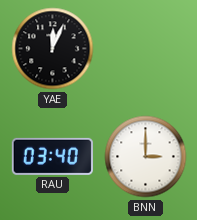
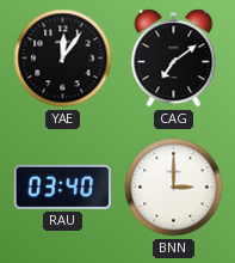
YAE: 12:04 -> 12:06 (63, 59)
CAG: none -> 7:09 (174, 59)
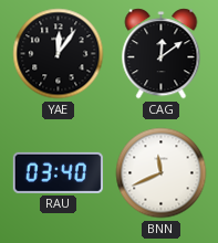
CAG: 7:09 -> 12:09 (162, 54)
BNN: 3:00 -> 11:41 (162, 173)
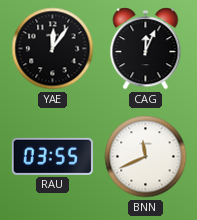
CAG: 12:09 -> 12:04 (146, 49)
RAU: 03:40 -> 03:55 (52, 156)
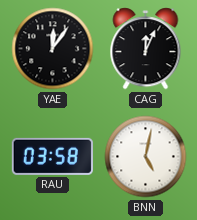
RAU: 03:55 -> 03:58 (52, 156)
BNN: 11:41 -> 5:02 (146, 157)
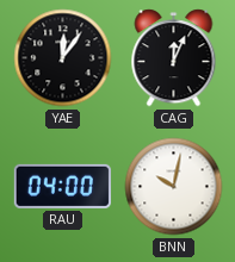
RAU: 03:58 -> 04:00 (62, 186)
BNN: 5:02 -> 10:02 (174, 187)
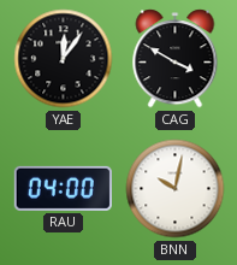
CAG: 12:04 -> 3:50 (176, 59)
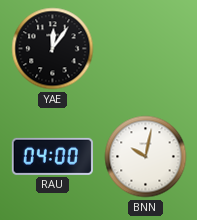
CAG: 3:50 -> none (176, 59)
